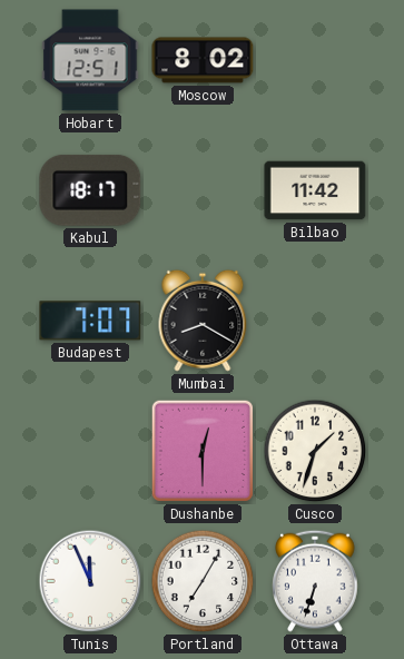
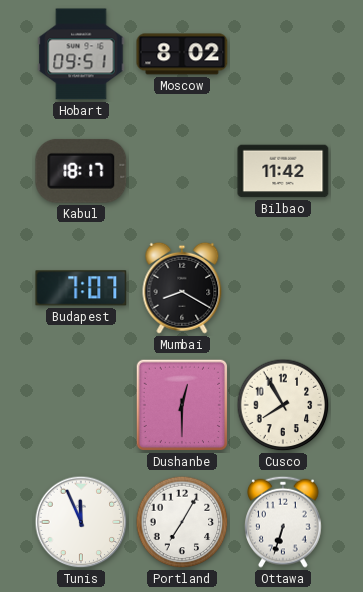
Hobart: 12:51 -> 09:51 (81, 54)
Cusco: 1:33 -> 7:55 (283, 405)
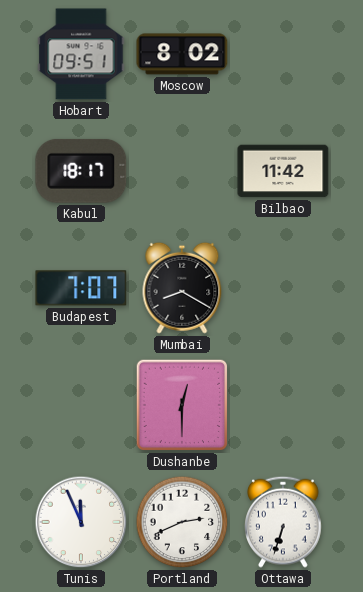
Cusco: 7:55 -> none (283, 405)
Portland: 7:05 -> 2:41 (182, 522)
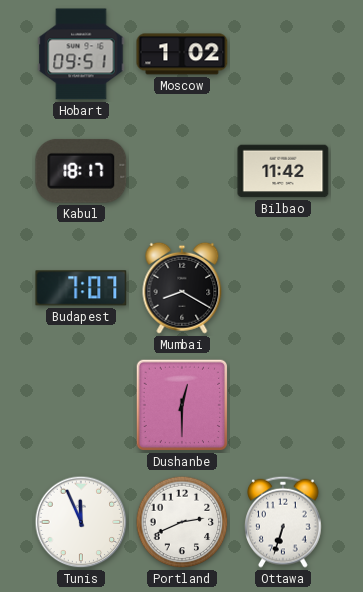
Moscow: 8:02 -> 1:02 (182, 54)
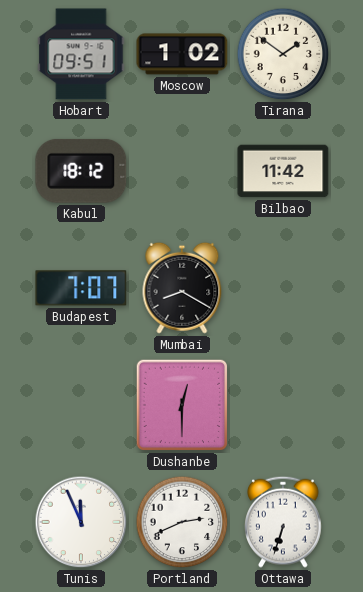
Tirana: none -> 1:51 (283, 54)
Kabul: 18:17 -> 18:12 (81, 171)
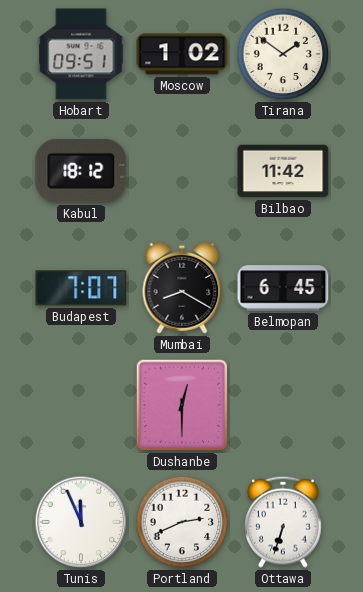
Belmopan: none -> 6:45 (283, 288)
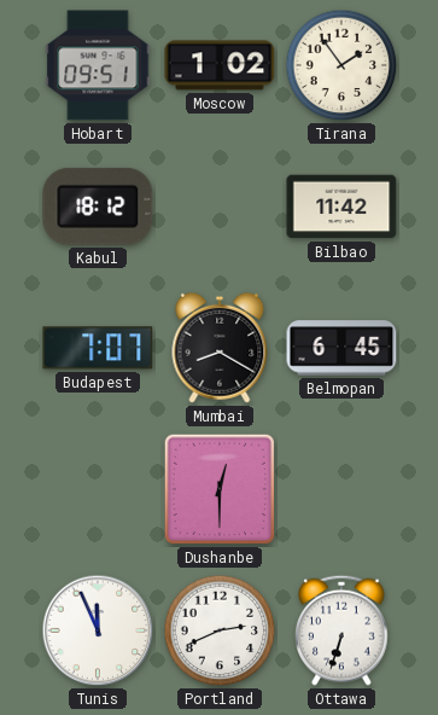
Tirana: 1:51 -> 1:54 (341, 65)
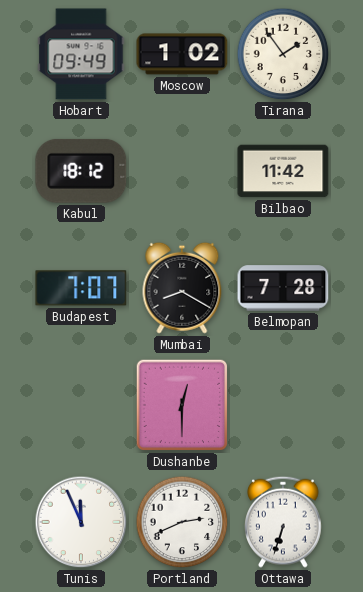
Hobart: 09:51 -> 09:49 (81, 54)
Belmopan: 6:45 -> 7:28 (283, 288)
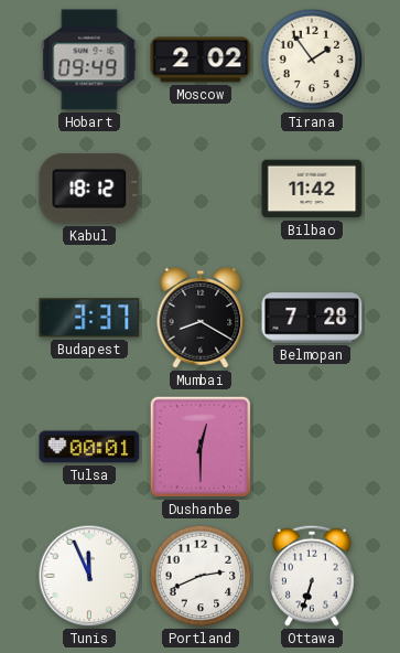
Moscow: 1:02 -> 2:02 (201, 60)
Budapest: 7:07 -> 3:37 (89, 318)
Tulsa: none -> 00:01 (89, 447)
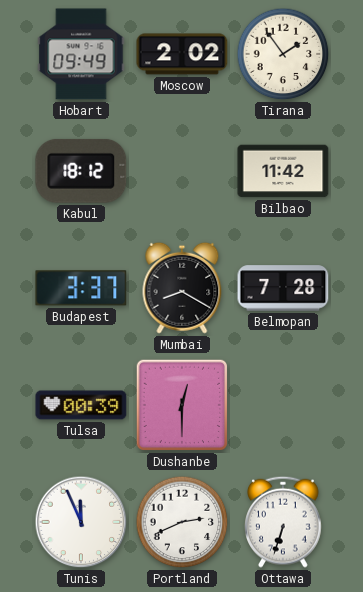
Tulsa: 00:01 -> 00:39 (81, 405)
